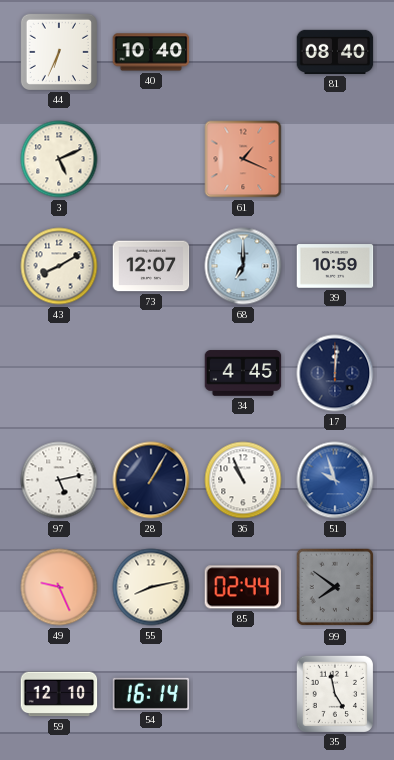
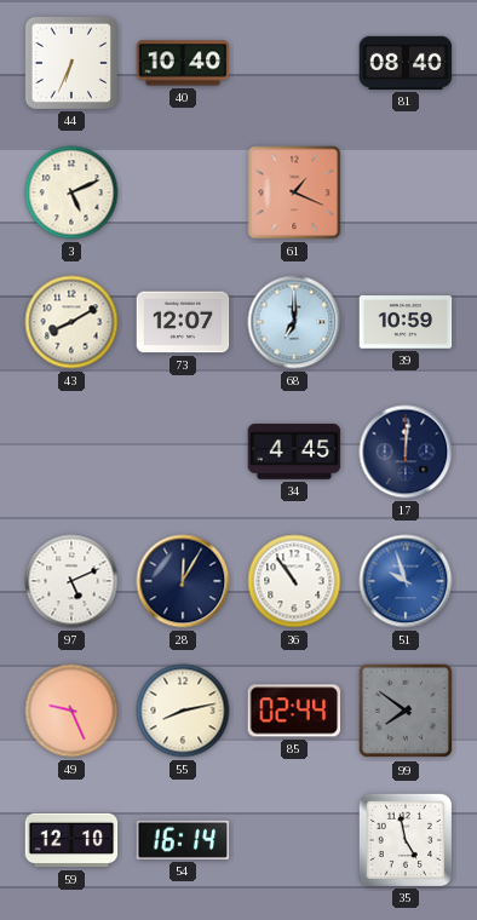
97: 5:13 -> 5:11 (71, 581)
28: 1:05 -> 12:05 (183, 581)
36: 10:56 -> 10:54 (294, 581)
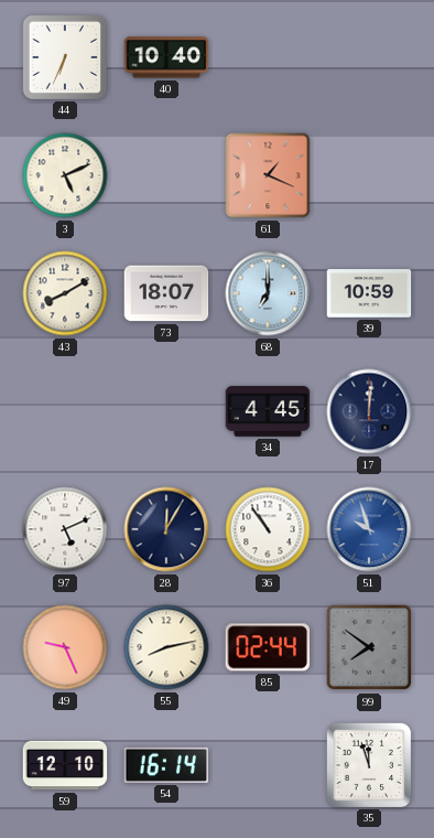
81: 08:40 -> none (406, 63)
73: 12:07 -> 18:07 (166, 293)
35: 4:58 -> 11:57 (368, 764)
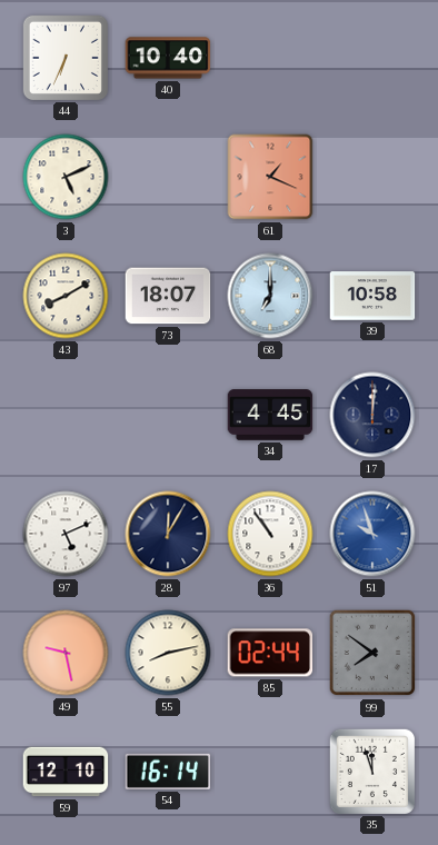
39: 10:59 -> 10:58 (372, 296)
49: 9:26 -> 9:28 (66, 653)
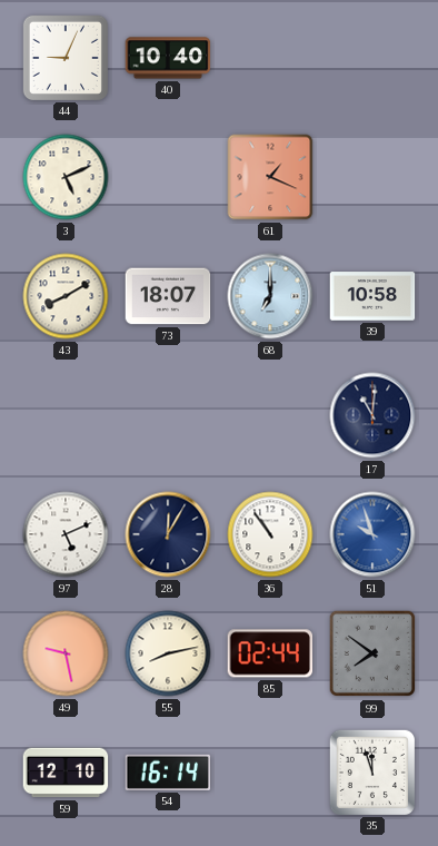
44: 6:34 -> 9:04 (64, 57)
34: 4:45 -> none (270, 415)
17: 12:01 -> 11:01 (372, 415)
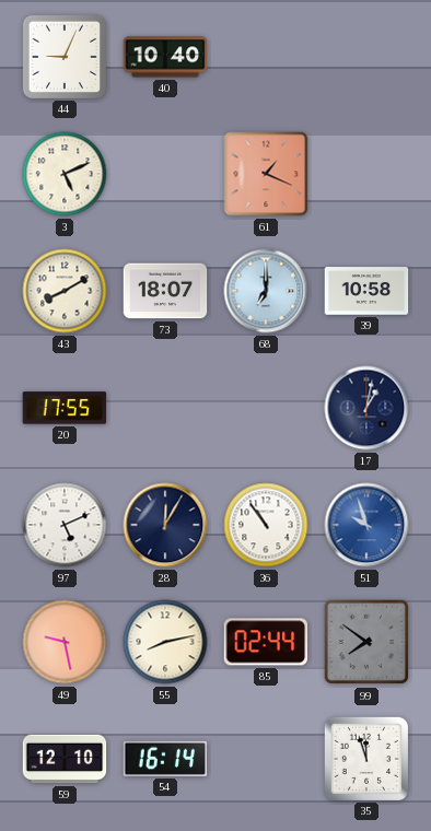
20: none -> 17:55 (65, 408)
17: 11:01 -> 1:02 (366, 408)
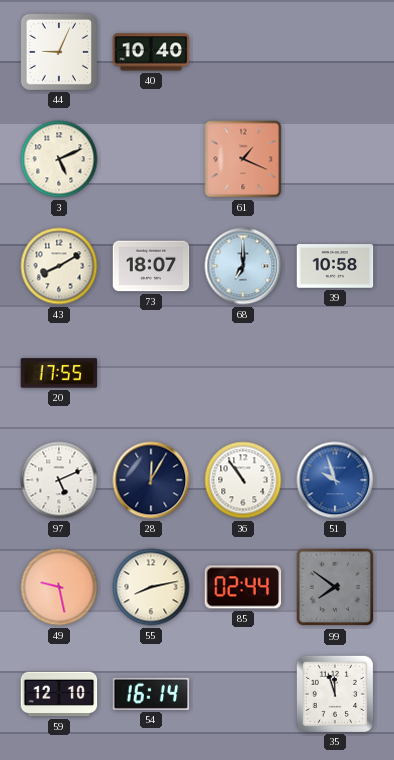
17: 1:02 -> none (366, 408)
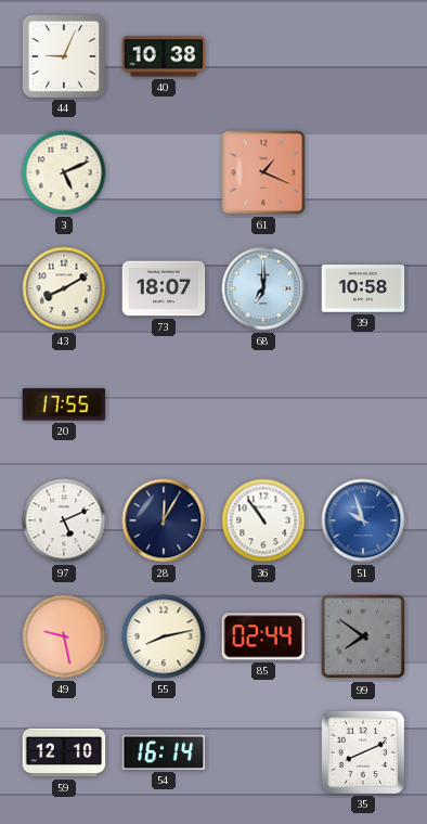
40: 10:40 -> 10:38 (164, 56)
35: 11:57 -> 8:11 (362, 751)
